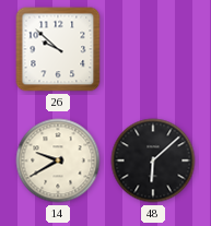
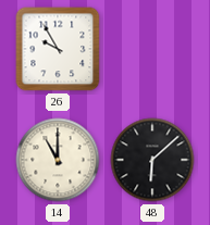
26: 9:52 -> 9:55 (58, 49)
14: 9:40 -> 11:00 (58, 160)
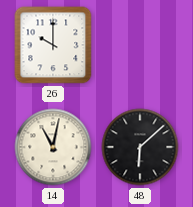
26: 9:55 -> 10:00 (53, 45)
14: 11:00 -> 11:02 (53, 147)
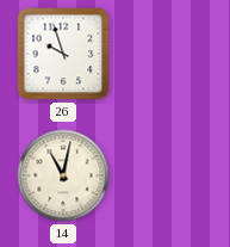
26: 10:00 -> 9:57 (63, 54)
48: 6:08 -> none (140, 147)
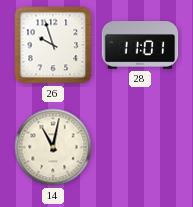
28: none -> 11:01 (140, 45)
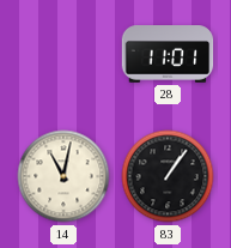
26: 9:57 -> none (53, 45)
83: none -> 1:06 (168, 176)
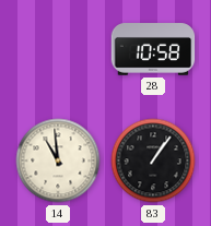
28: 11:01 -> 10:58 (153, 49)
14: 11:02 -> 10:59 (58, 160)
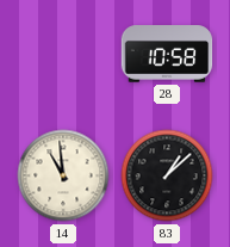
83: 1:06 -> 1:08 (167, 175)
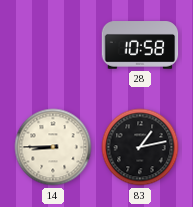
14: 10:59 -> 8:45 (53, 147)
83: 1:08 -> 1:13 (140, 147)
